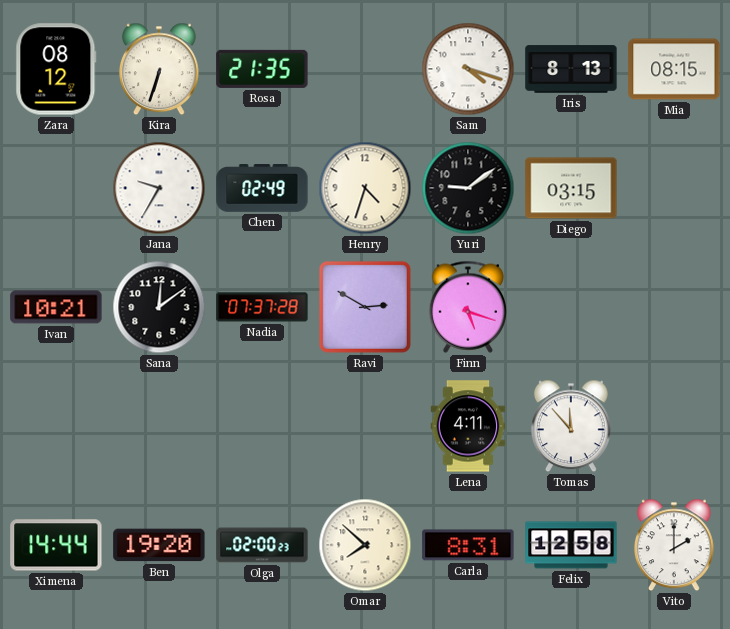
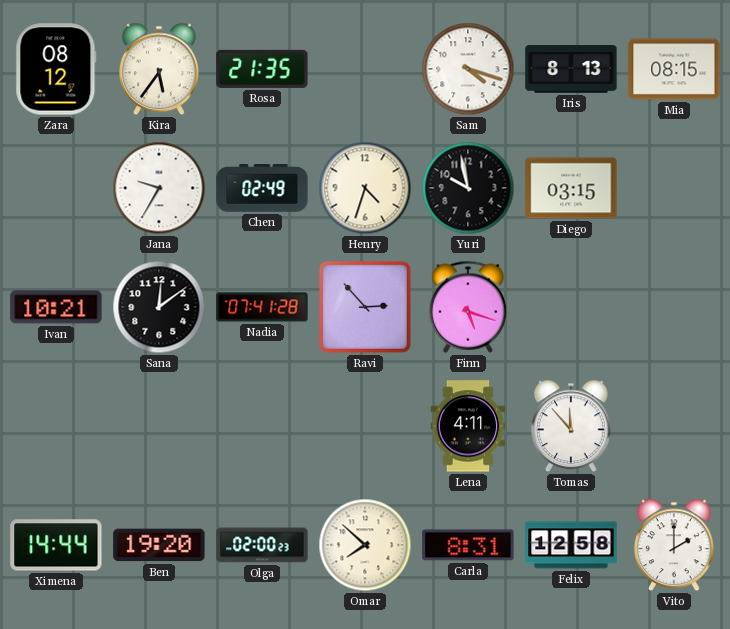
Kira: 6:33 -> 5:36 (159, 69)
Yuri: 9:09 -> 9:58 (468, 188)
Nadia: 07:37 -> 07:41 (262, 307)
Ravi: 2:50 -> 2:53 (365, 307)
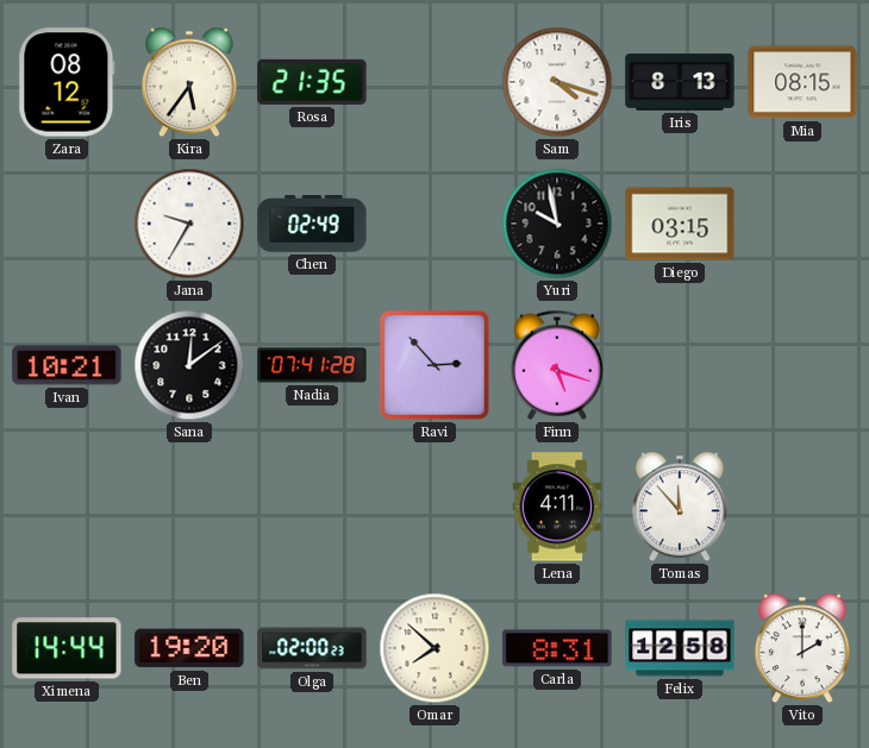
Henry: 4:33 -> none (365, 188)
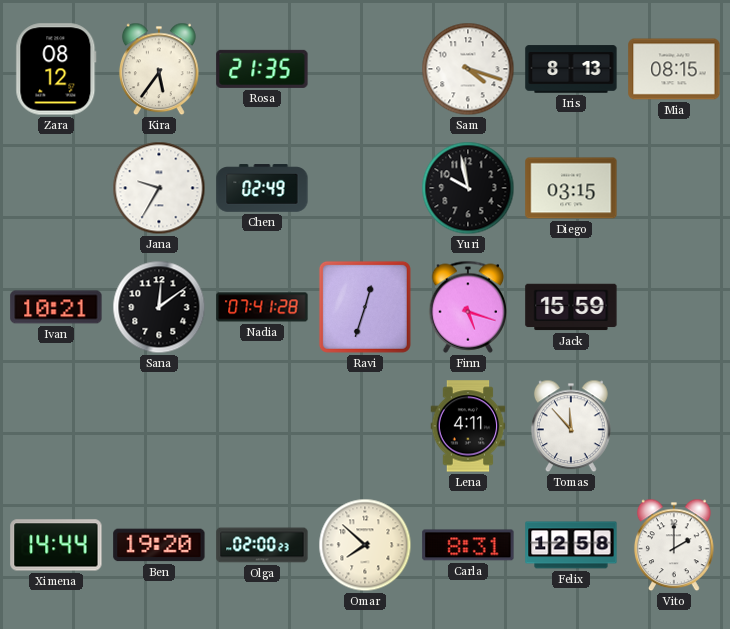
Ravi: 2:53 -> 12:33 (365, 307)
Jack: none -> 15:59 (571, 307)
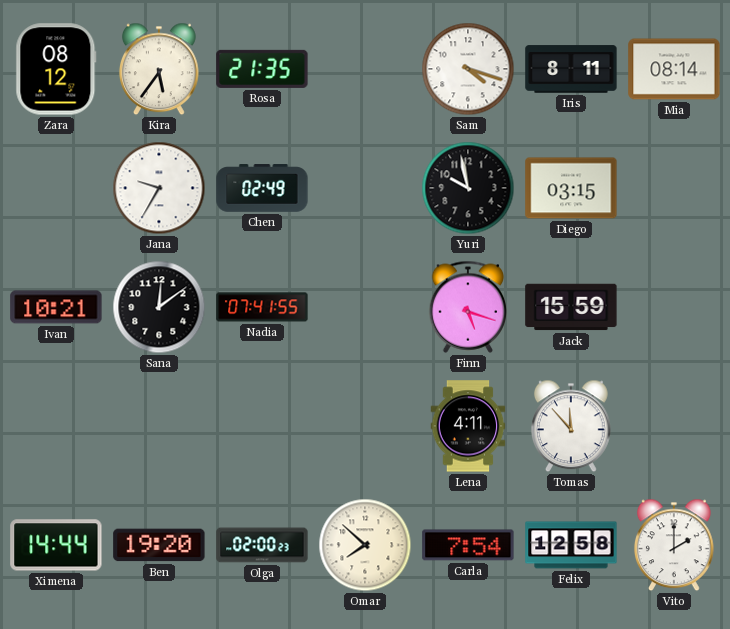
Iris: 8:13 -> 8:11 (571, 69)
Mia: 08:15 -> 08:14 (674, 69)
Nadia: 07:41:28 -> 07:41:55 (262, 307)
Ravi: 12:33 -> none (365, 307)
Carla: 8:31 -> 7:54 (468, 545)
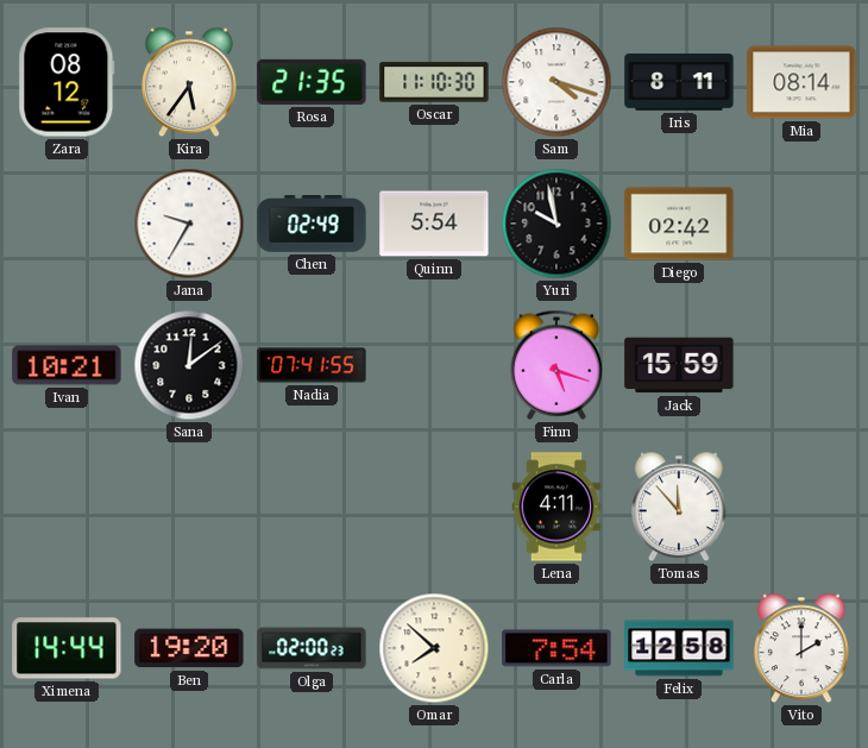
Oscar: none -> 11:10 (434, 82)
Quinn: none -> 5:54 (434, 224)
Diego: 03:15 -> 02:42 (679, 224)
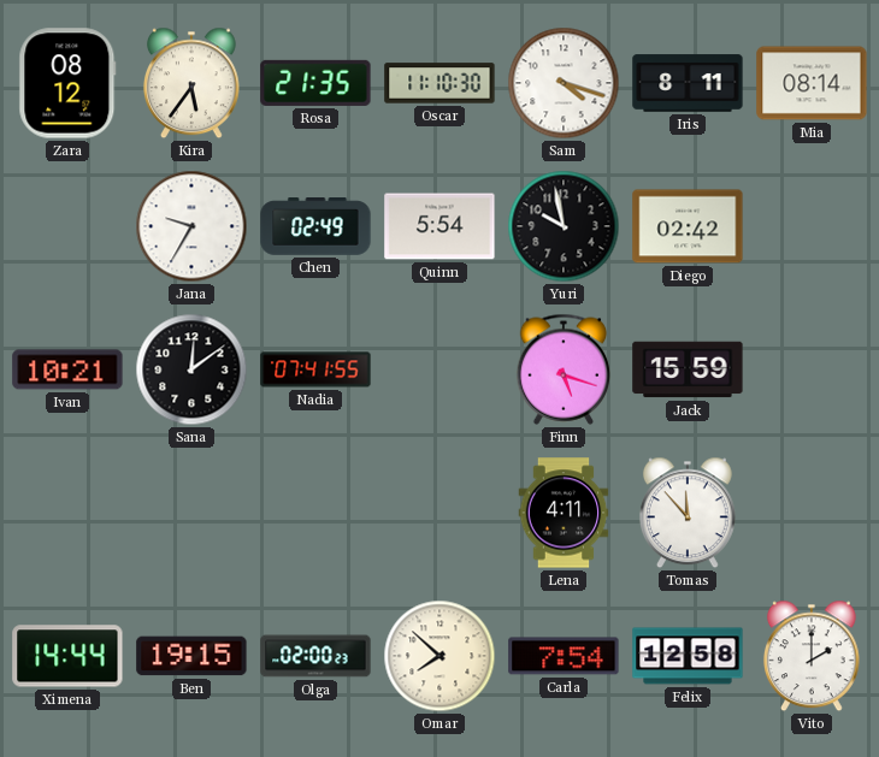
Ben: 19:20 -> 19:15 (191, 656)
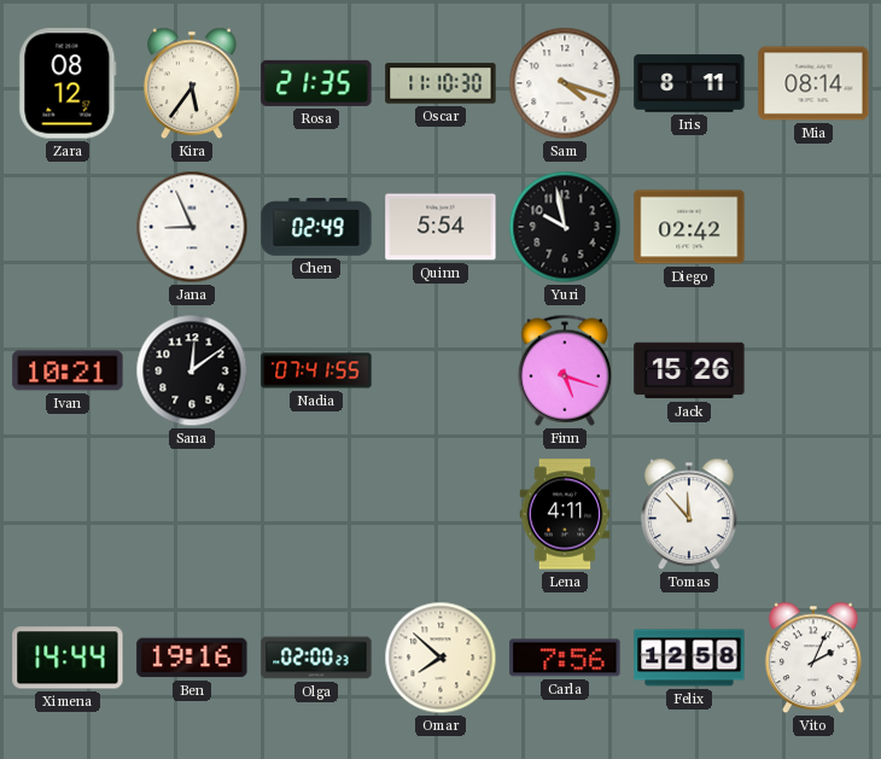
Jana: 9:35 -> 8:56 (192, 227)
Jack: 15:59 -> 15:26 (689, 370)
Ben: 19:15 -> 19:16 (192, 658)
Carla: 7:54 -> 7:56 (565, 658)
Vito: 2:00 -> 2:04 (813, 658)
